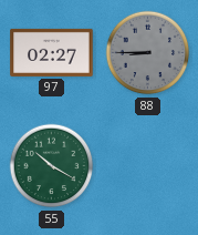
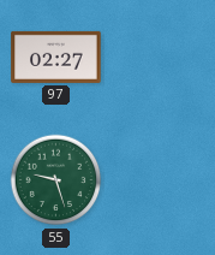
88: 8:45 -> none (148, 53)
55: 10:20 -> 9:27 (56, 180)
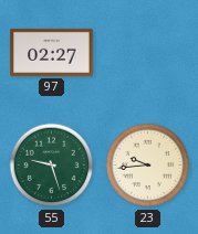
23: none -> 9:44 (148, 166)
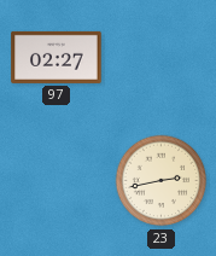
55: 9:27 -> none (52, 166)
23: 9:44 -> 2:43 (162, 181)
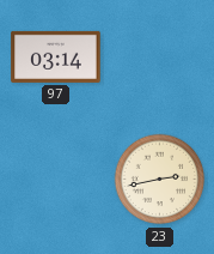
97: 02:27 -> 03:14 (56, 56)
